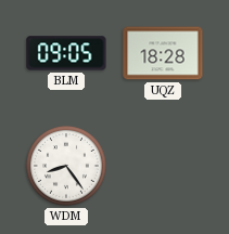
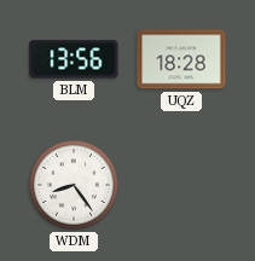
BLM: 09:05 -> 13:56 (74, 59)
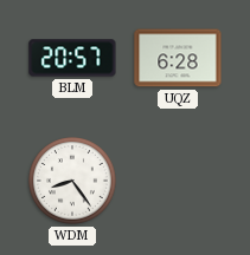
BLM: 13:56 -> 20:57 (72, 58)
UQZ: 18:28 -> 6:28 (178, 58)
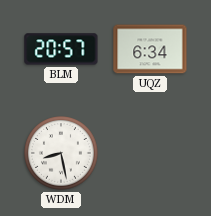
UQZ: 6:28 -> 6:34 (150, 49)
WDM: 8:24 -> 8:28 (62, 154)
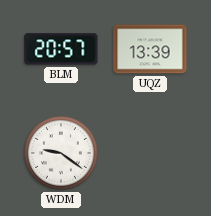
UQZ: 6:34 -> 13:39 (150, 49)
WDM: 8:28 -> 9:21 (62, 154)
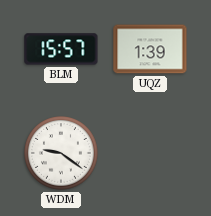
BLM: 20:57 -> 15:57 (61, 49)
UQZ: 13:39 -> 1:39 (150, 49)
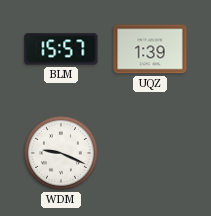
WDM: 9:21 -> 9:19 (62, 154)
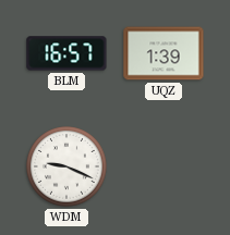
BLM: 15:57 -> 16:57 (66, 53)
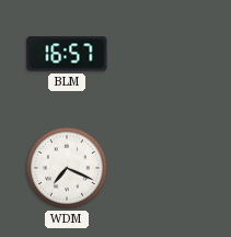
UQZ: 1:39 -> none (164, 53)
WDM: 9:19 -> 7:19 (68, 169)
